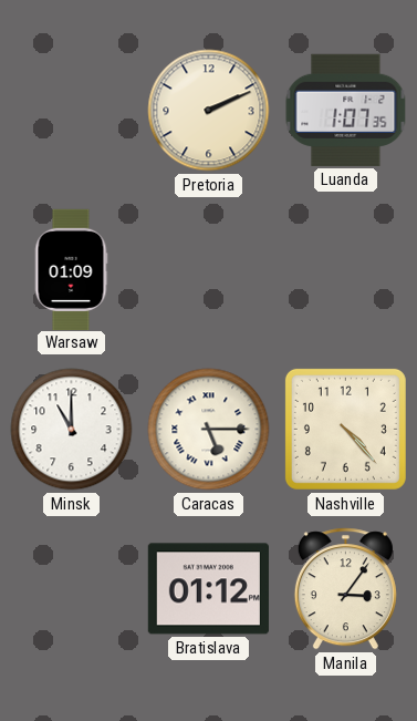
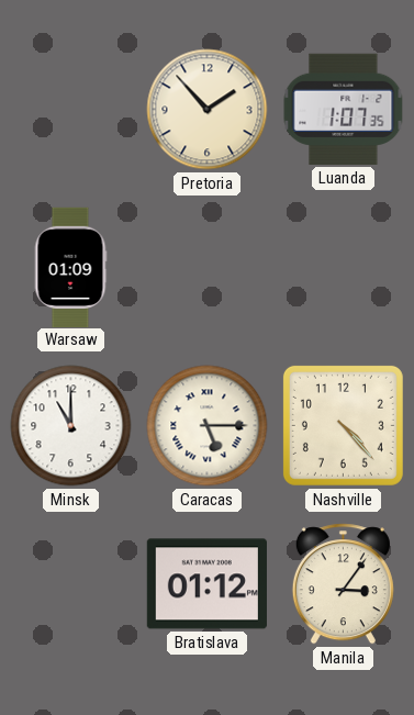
Pretoria: 2:11 -> 1:53 (208, 110)
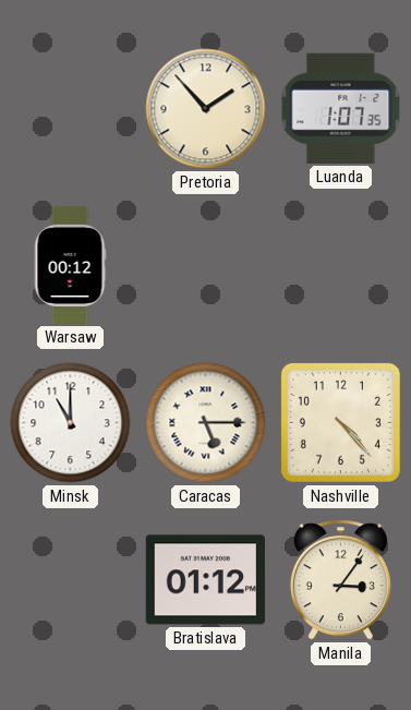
Warsaw: 01:09 -> 00:12 (70, 265)
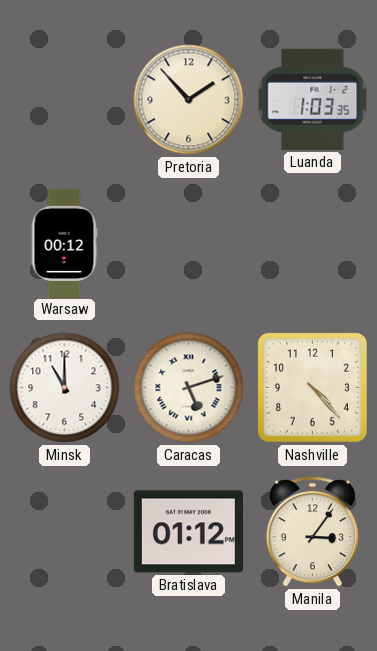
Luanda: 1:07 -> 1:03 (313, 99)
Caracas: 5:15 -> 5:12 (189, 388)
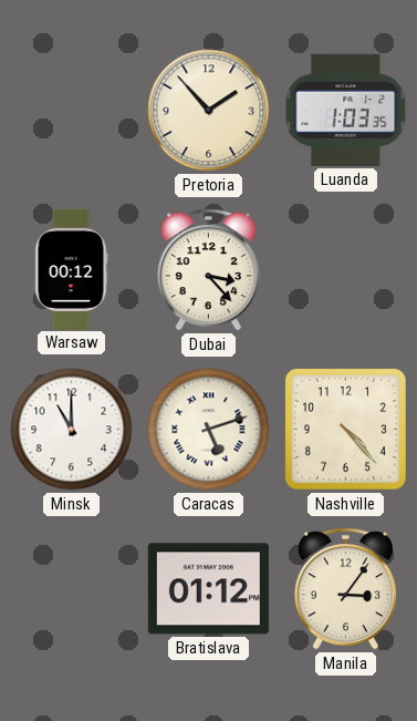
Dubai: none -> 3:23 (208, 270)
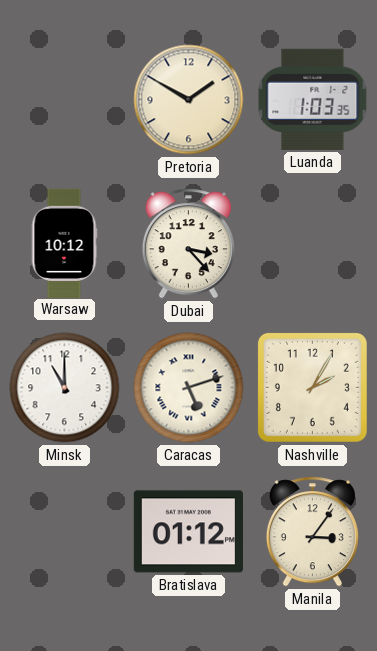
Pretoria: 1:53 -> 1:50 (189, 100)
Warsaw: 00:12 -> 10:12 (64, 243)
Nashville: 4:23 -> 2:05 (312, 387)
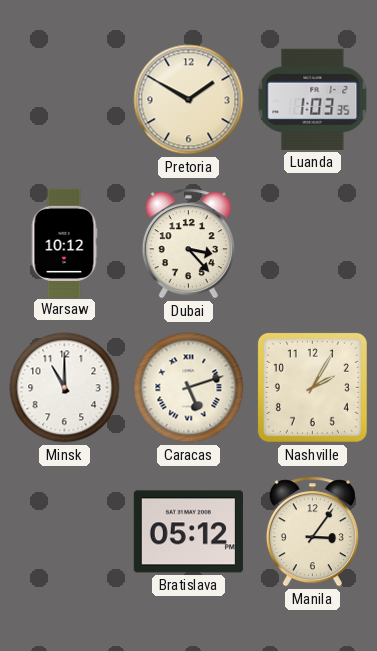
Bratislava: 01:12 -> 05:12 (188, 532)
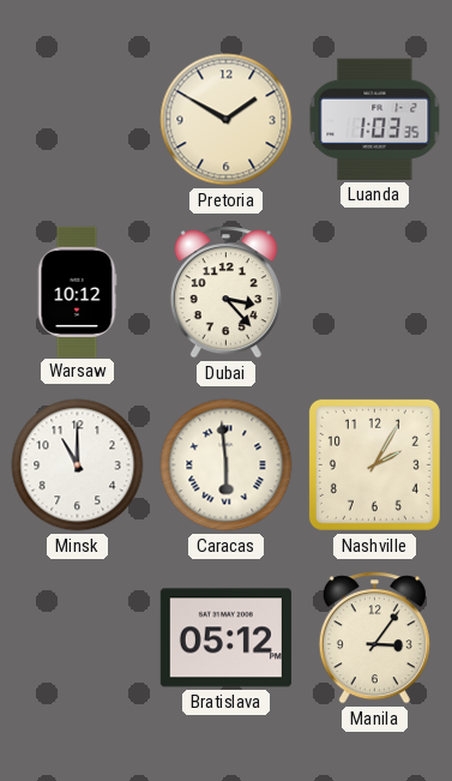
Caracas: 5:12 -> 5:59 (227, 465)
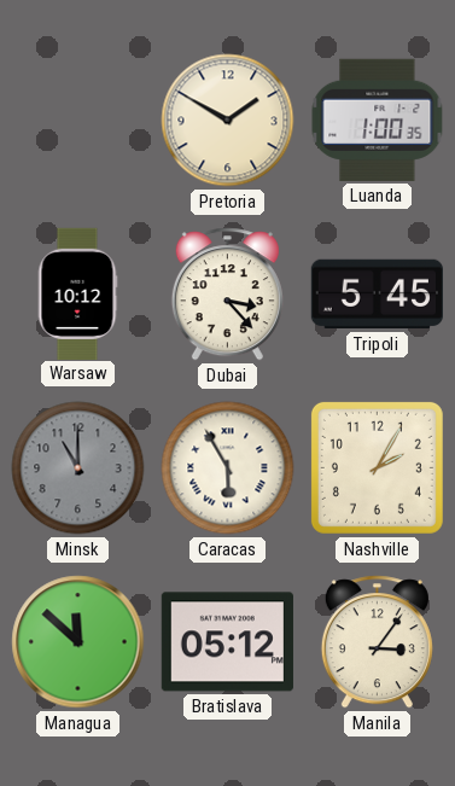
Luanda: 1:03 -> 1:00 (378, 120)
Tripoli: none -> 5:45 (377, 295)
Minsk dial: white -> grey (78, 468)
Caracas: 5:59 -> 5:55 (228, 468)
Managua: none -> 11:52 (78, 642)
